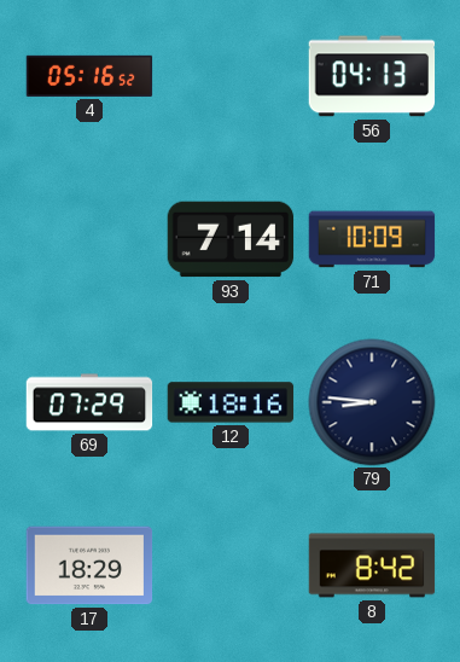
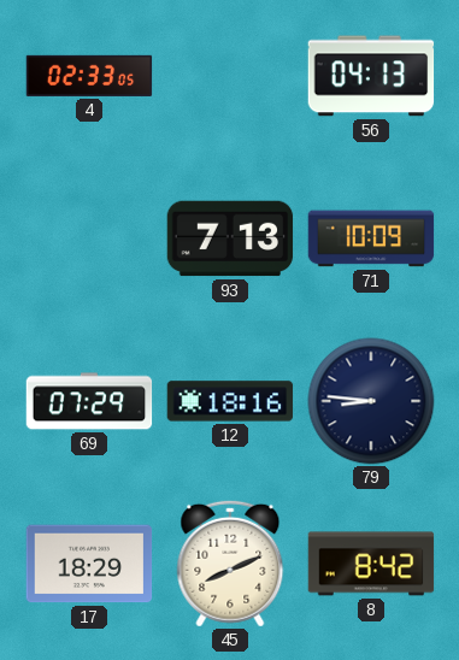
4: 05:16 -> 02:33 (89, 76)
93: 7:14 -> 7:13 (230, 238)
45: none -> 8:11 (230, 564)
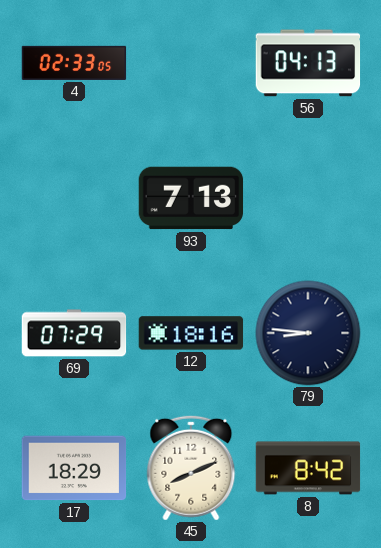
71: 10:09 -> none (371, 238)
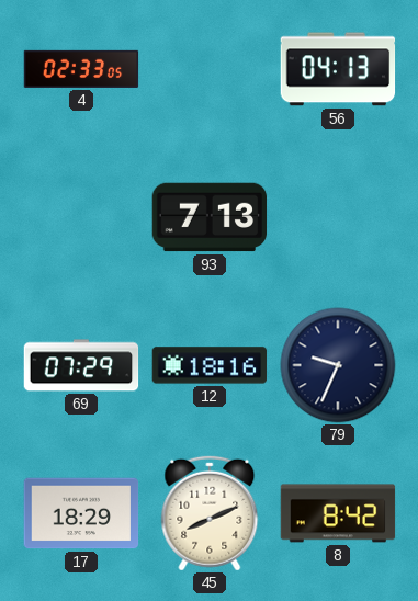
79: 8:46 -> 9:34 (338, 365)
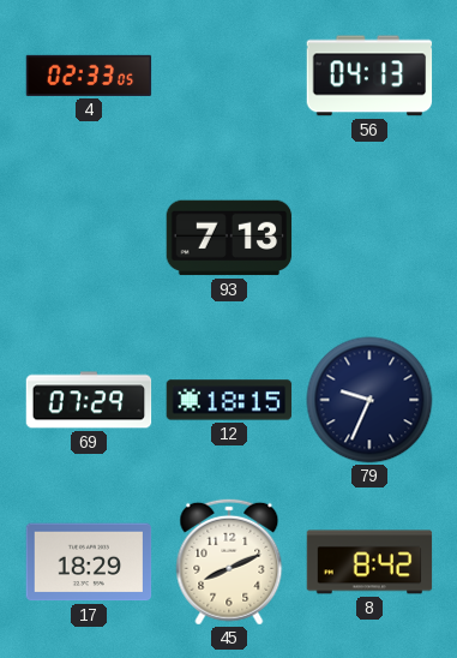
12: 18:16 -> 18:15 (229, 400)
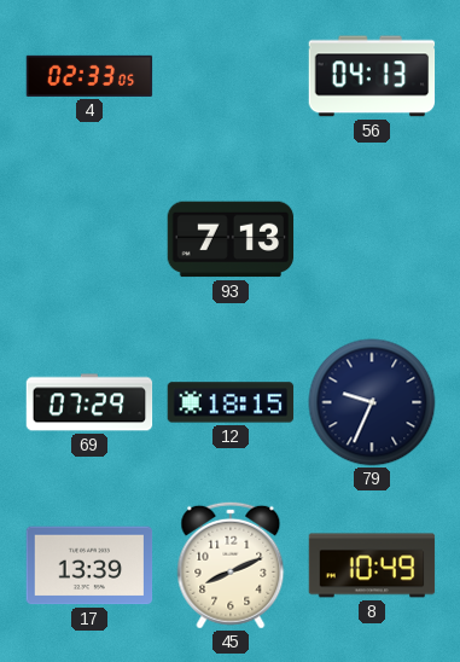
17: 18:29 -> 13:39 (89, 565)
8: 8:42 -> 10:49 (372, 565)
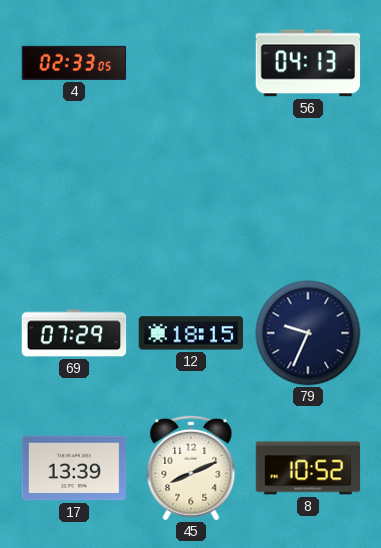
93: 7:13 -> none (231, 239)
8: 10:49 -> 10:52 (308, 468)
